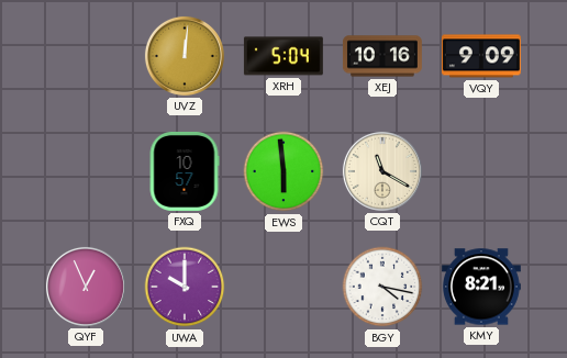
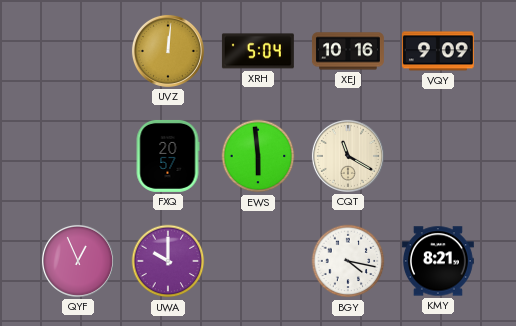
FXQ: 10:57 -> 20:57 (168, 156)
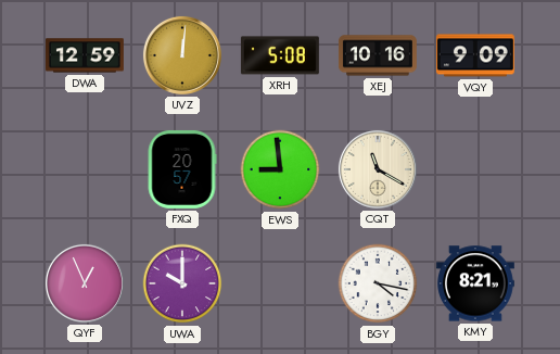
DWA: none -> 12:59 (85, 55)
XRH: 5:04 -> 5:08 (280, 55)
EWS: 5:59 -> 8:59 (280, 169)
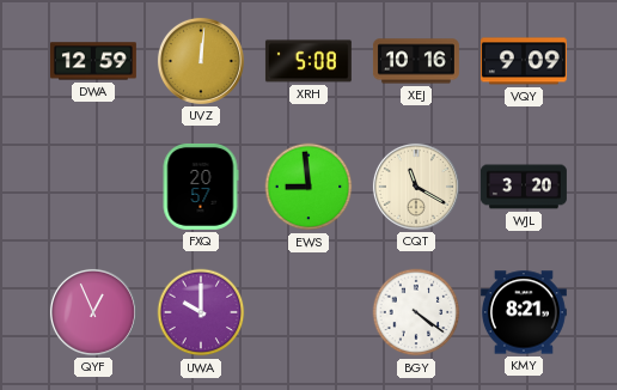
WJL: none -> 3:20 (524, 187)
BGY: 4:17 -> 4:21 (416, 312)
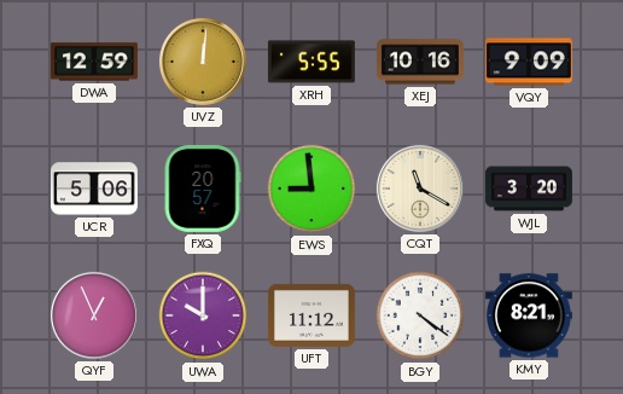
XRH: 5:08 -> 5:55 (311, 62)
UCR: none -> 5:06 (94, 189)
UFT: none -> 11:12 (311, 315)
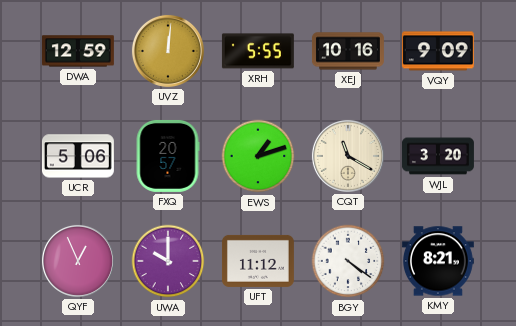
EWS: 8:59 -> 1:12 (258, 156)
